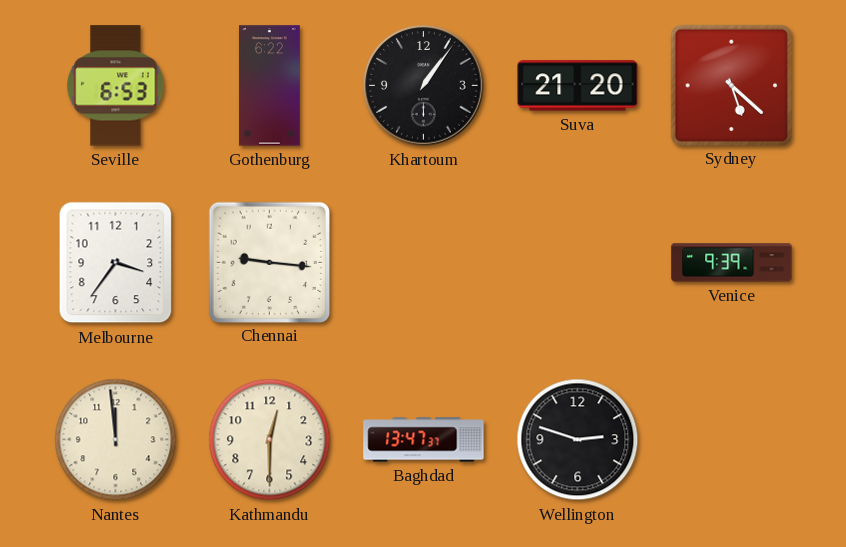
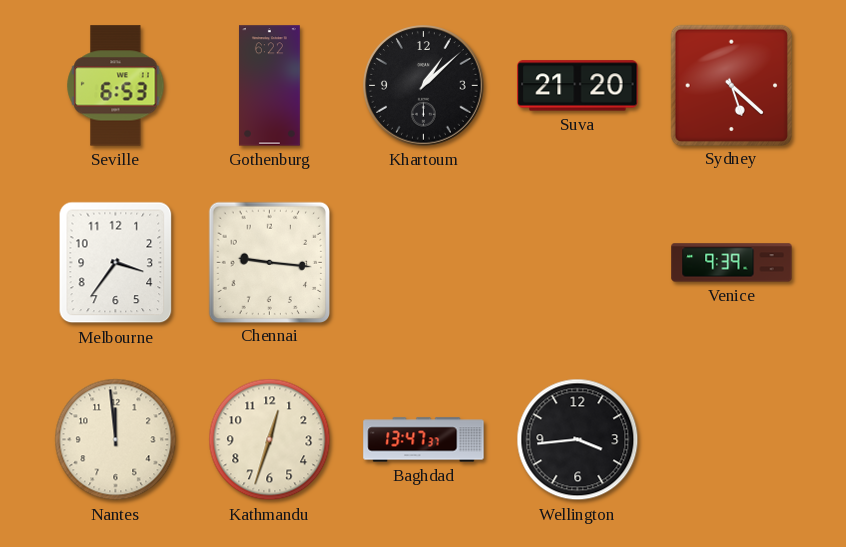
Khartoum: 1:06 -> 1:08 (424, 86)
Kathmandu: 12:30 -> 12:33 (270, 440)
Wellington: 2:48 -> 3:44 (578, 440)
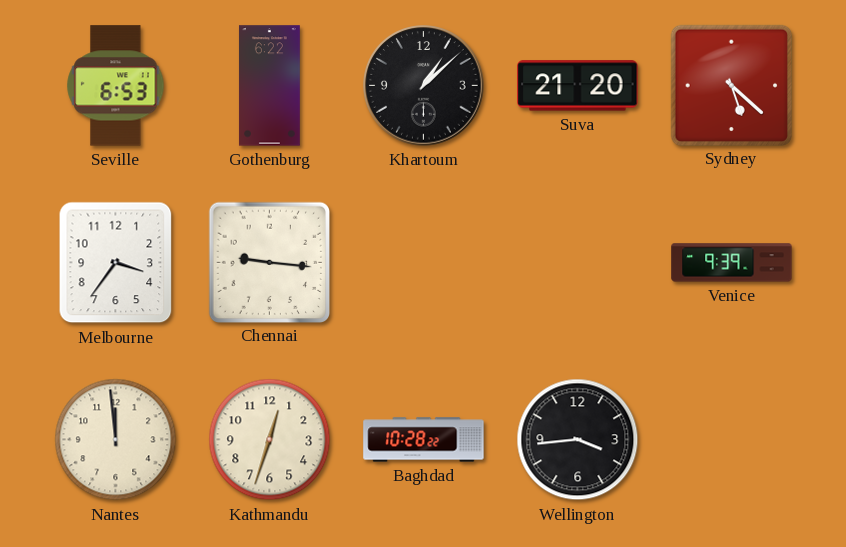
Baghdad: 13:47 -> 10:28 (424, 440)
